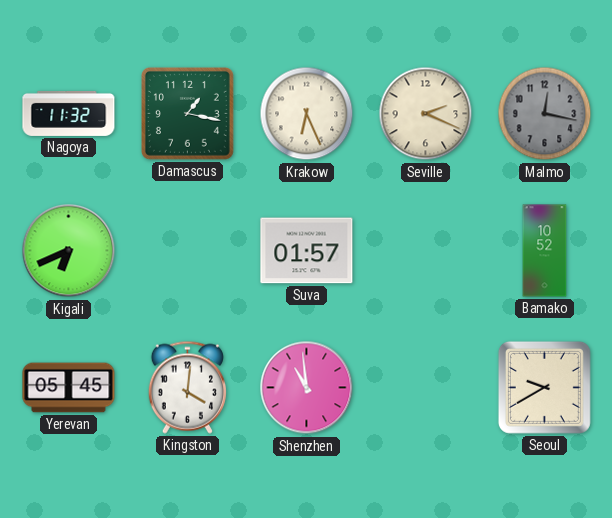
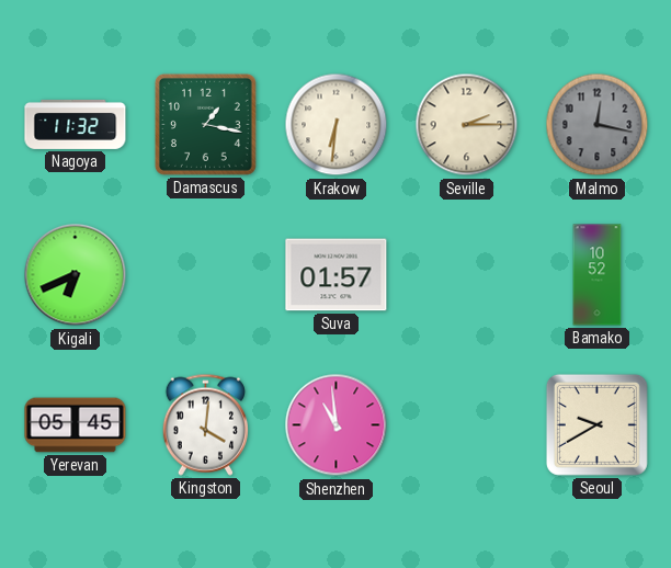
Krakow: 6:26 -> 6:31 (337, 125)
Seville: 2:19 -> 2:15 (467, 125)
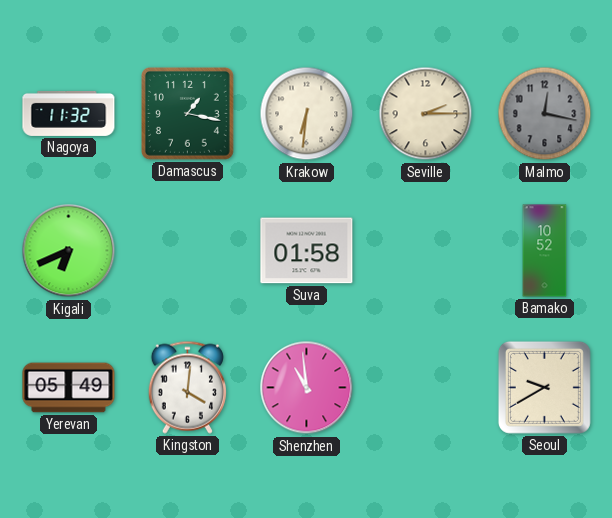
Suva: 01:57 -> 01:58 (307, 251)
Yerevan: 05:45 -> 05:49 (69, 388)
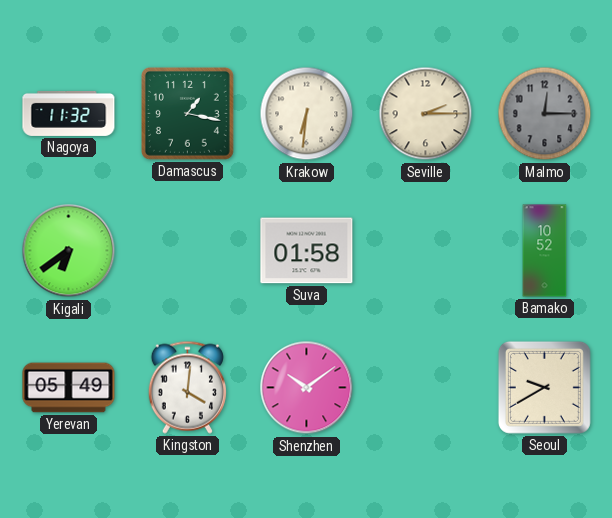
Malmo: 12:17 -> 12:15 (545, 114)
Kigali: 6:41 -> 6:39 (69, 251)
Shenzhen: 10:59 -> 10:09 (307, 388)
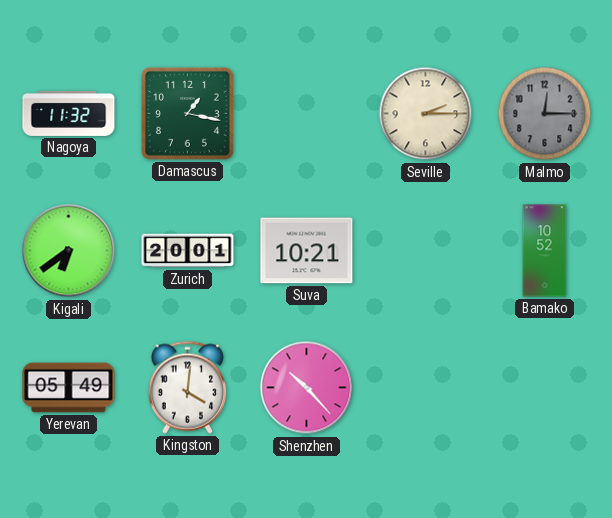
Krakow: 6:31 -> none (307, 114)
Zurich: none -> 20:01 (188, 251)
Suva: 01:58 -> 10:21 (307, 251)
Shenzhen: 10:09 -> 10:23 (307, 388)
Seoul: 9:40 -> none (544, 387)
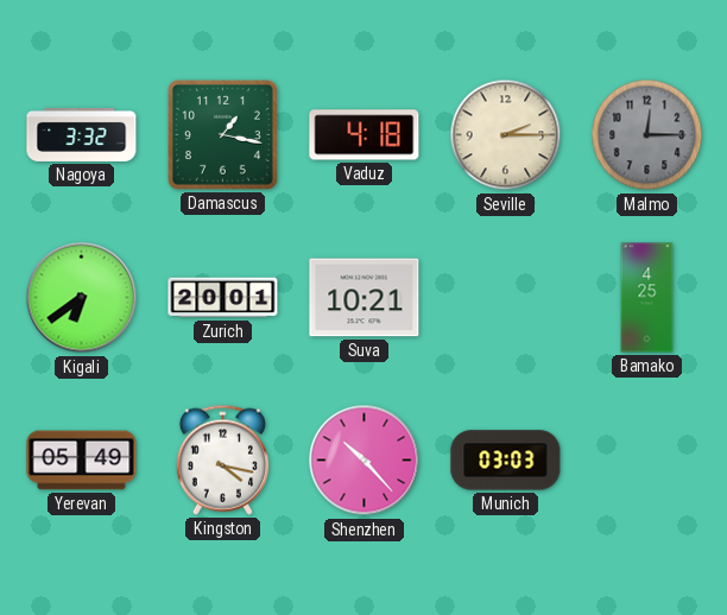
Nagoya: 11:32 -> 3:32 (82, 134)
Vaduz: none -> 4:18 (365, 135)
Bamako: 10:52 -> 4:25 (647, 298)
Kingston: 4:01 -> 4:17 (222, 459)
Munich: none -> 03:03 (506, 461)
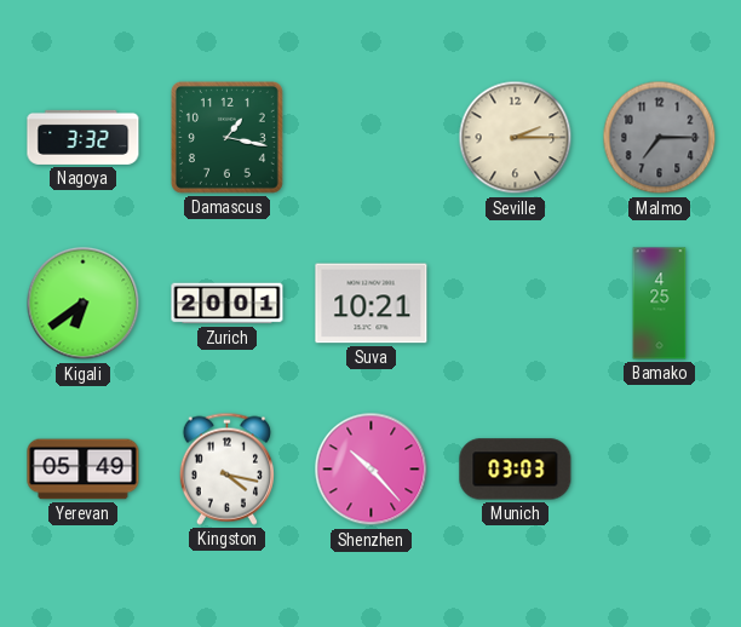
Vaduz: 4:18 -> none (365, 135)
Malmo: 12:15 -> 7:15 (660, 138)
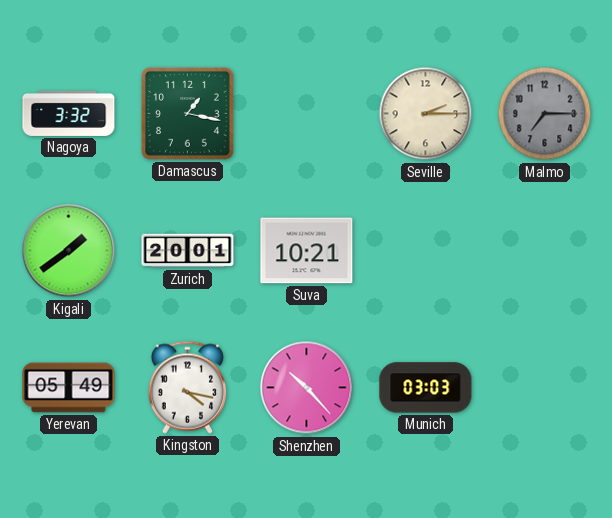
Kigali: 6:39 -> 1:39 (69, 251)
Bamako: 4:25 -> none (660, 304)
